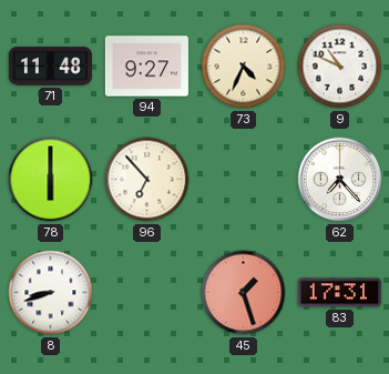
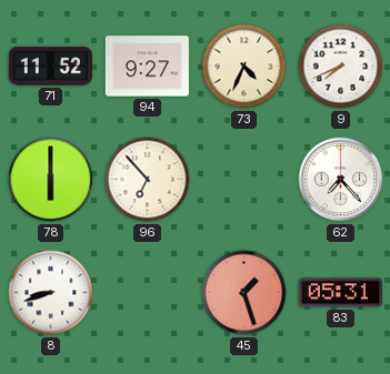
71: 11:48 -> 11:52 (50, 67)
9: 10:49 -> 7:41 (341, 67)
83: 17:31 -> 05:31 (340, 293)
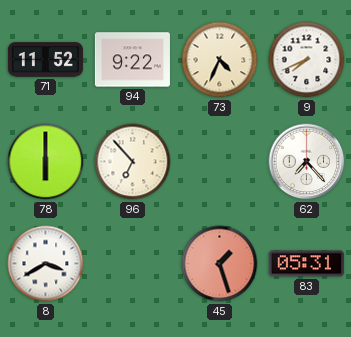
94: 9:27 -> 9:22 (132, 60)
8: 8:42 -> 3:40 (46, 264)
